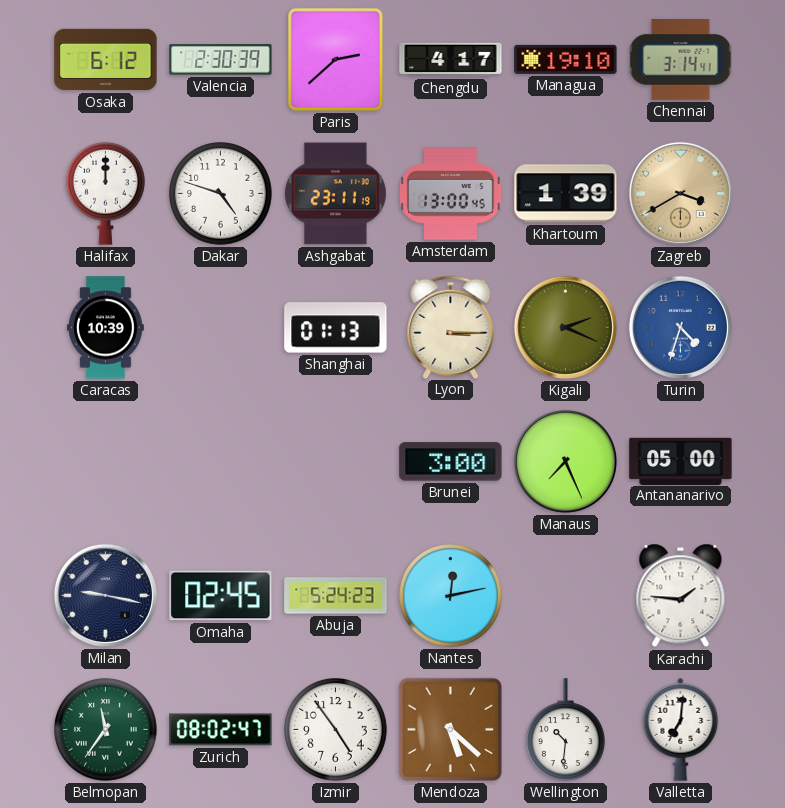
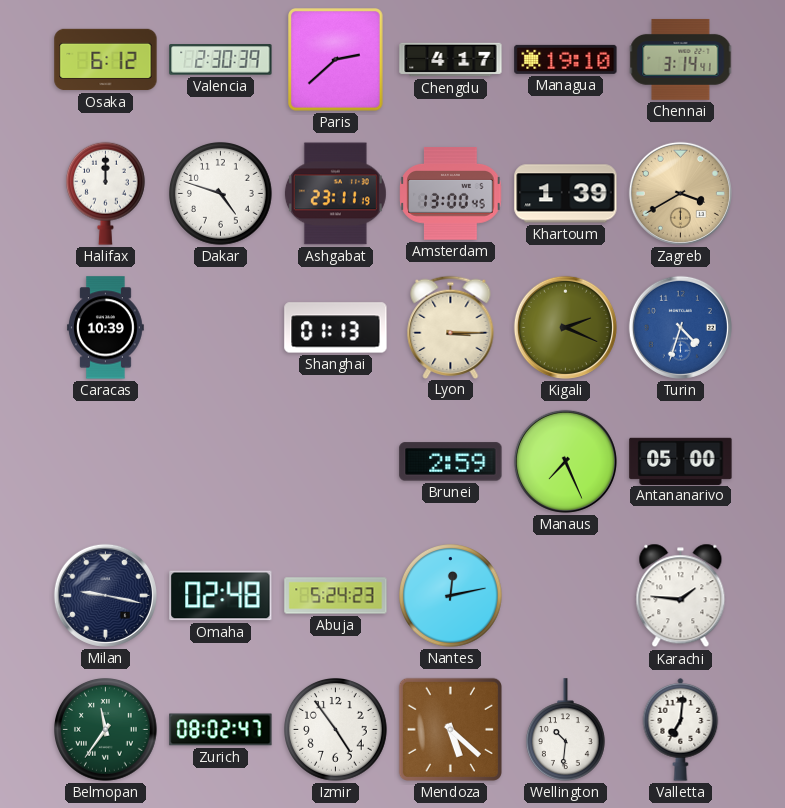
Brunei: 3:00 -> 2:59 (451, 462)
Omaha: 02:45 -> 02:48 (221, 596)
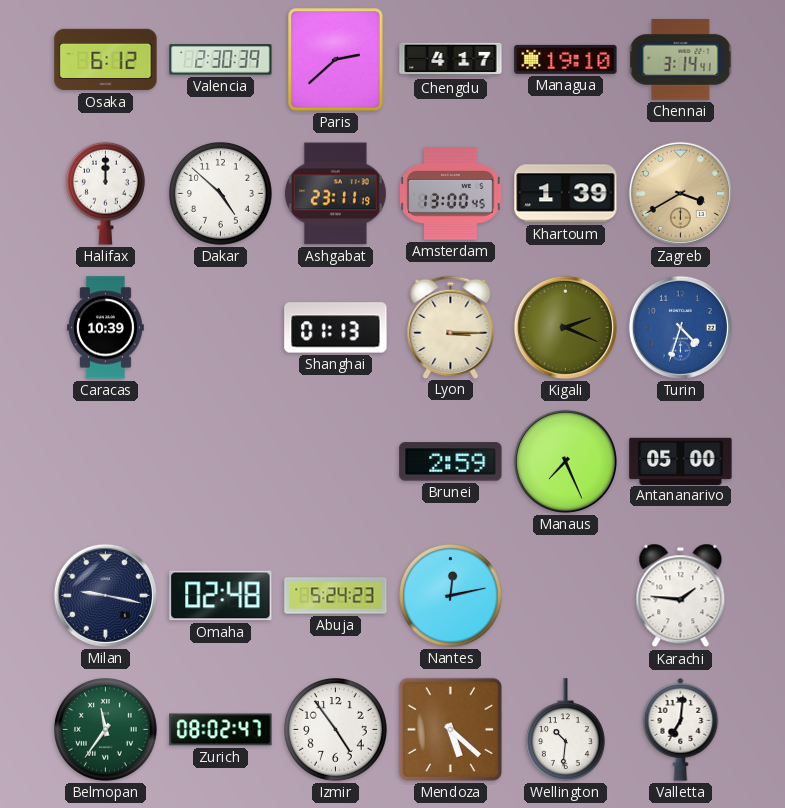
Dakar: 4:48 -> 4:52 (221, 194)
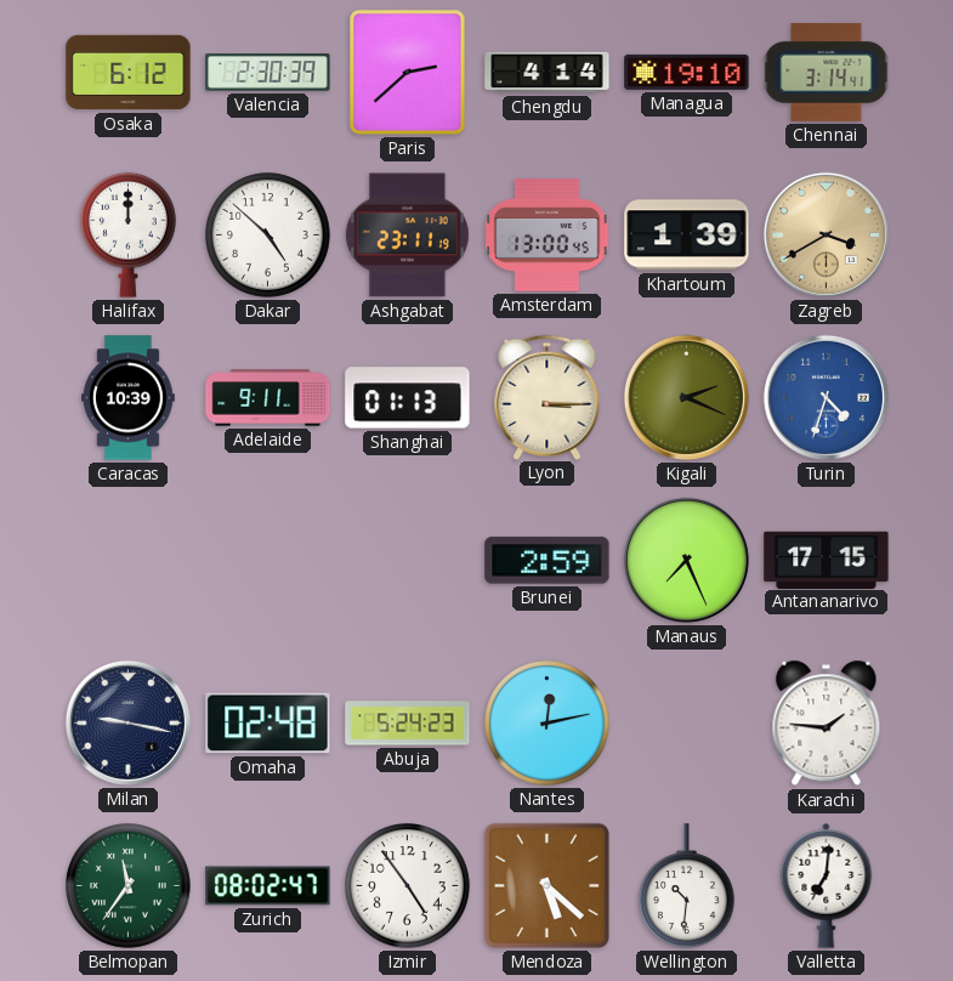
Chengdu: 4:17 -> 4:14 (548, 73)
Adelaide: none -> 9:11 (268, 398)
Antananarivo: 05:00 -> 17:15 (827, 560)
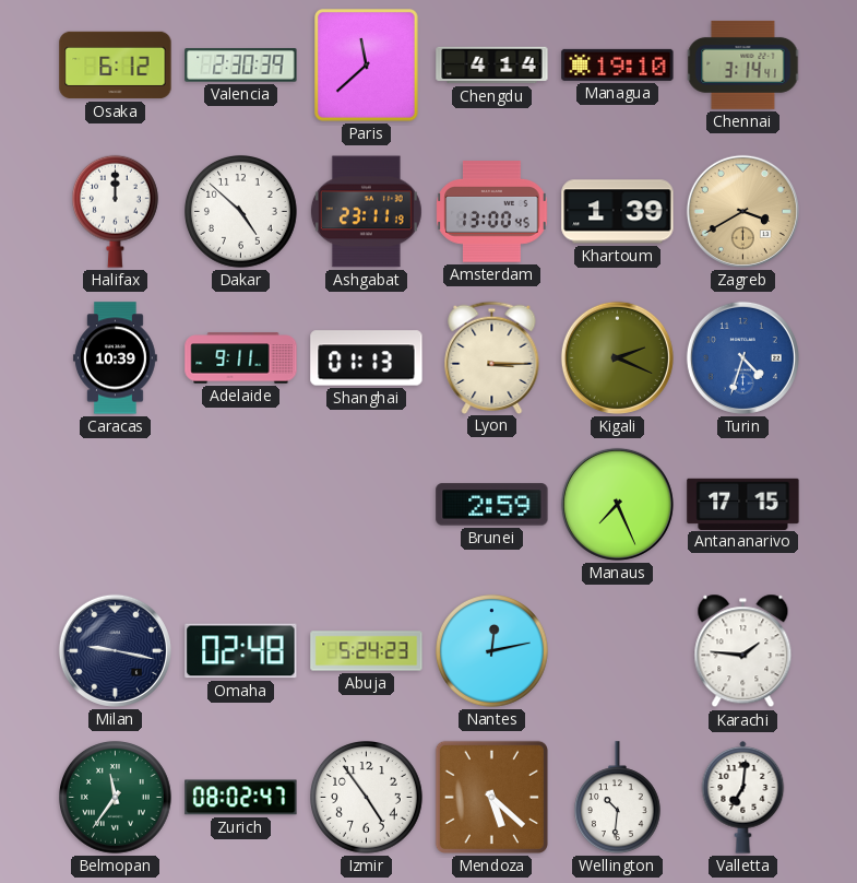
Paris: 2:38 -> 11:38 (367, 66)
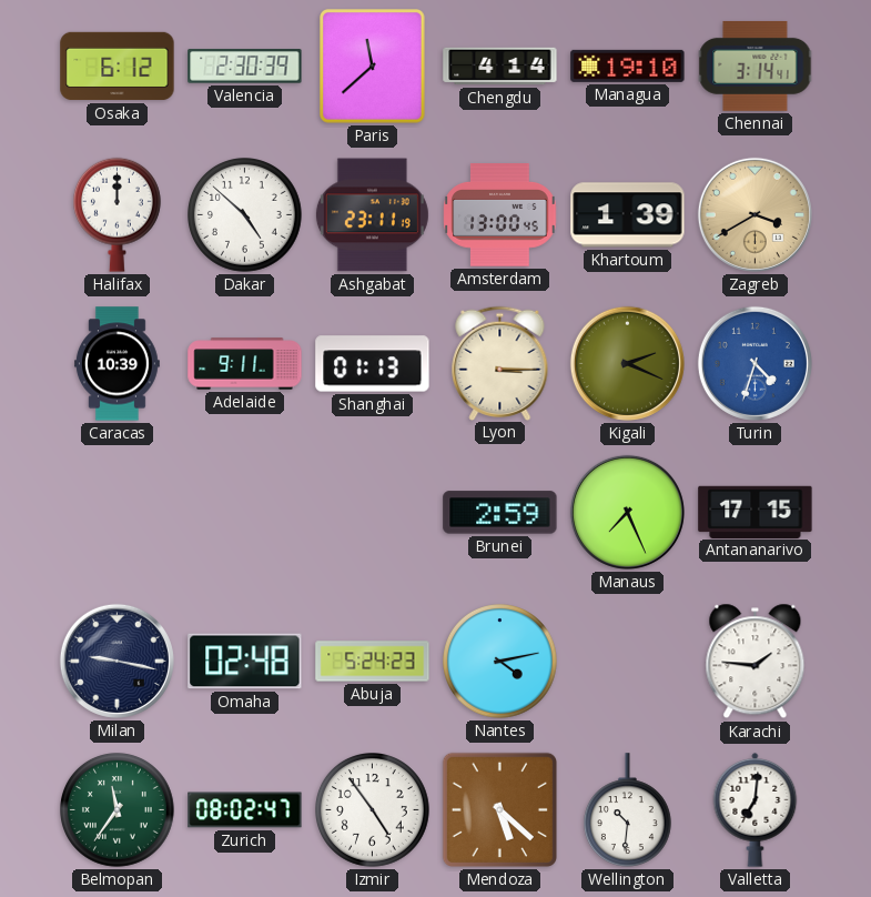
Nantes: 12:13 -> 4:13 (500, 662)
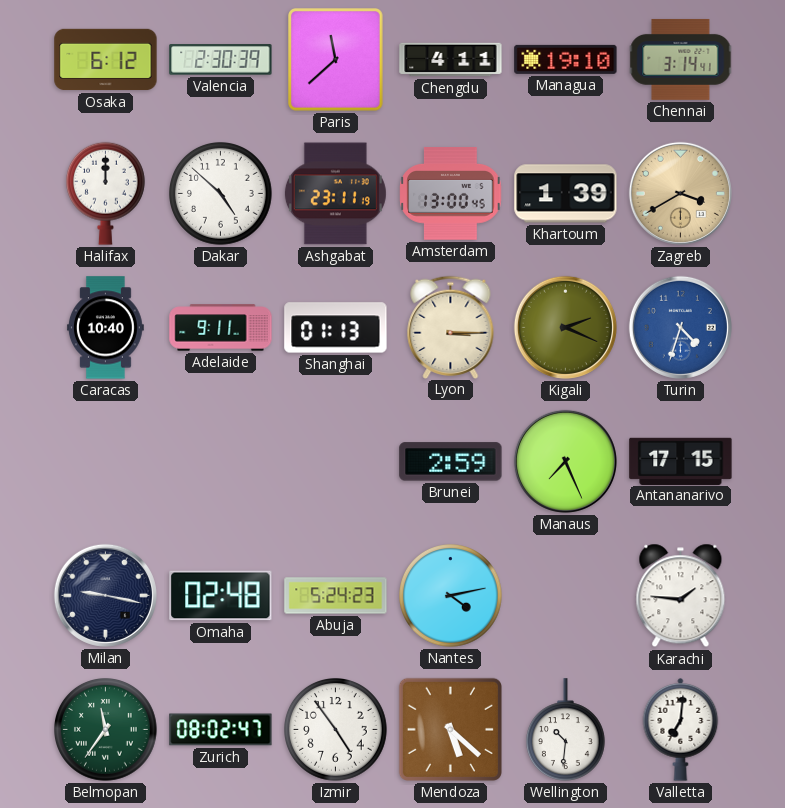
Chengdu: 4:14 -> 4:11 (451, 60)
Caracas: 10:39 -> 10:40 (105, 328)
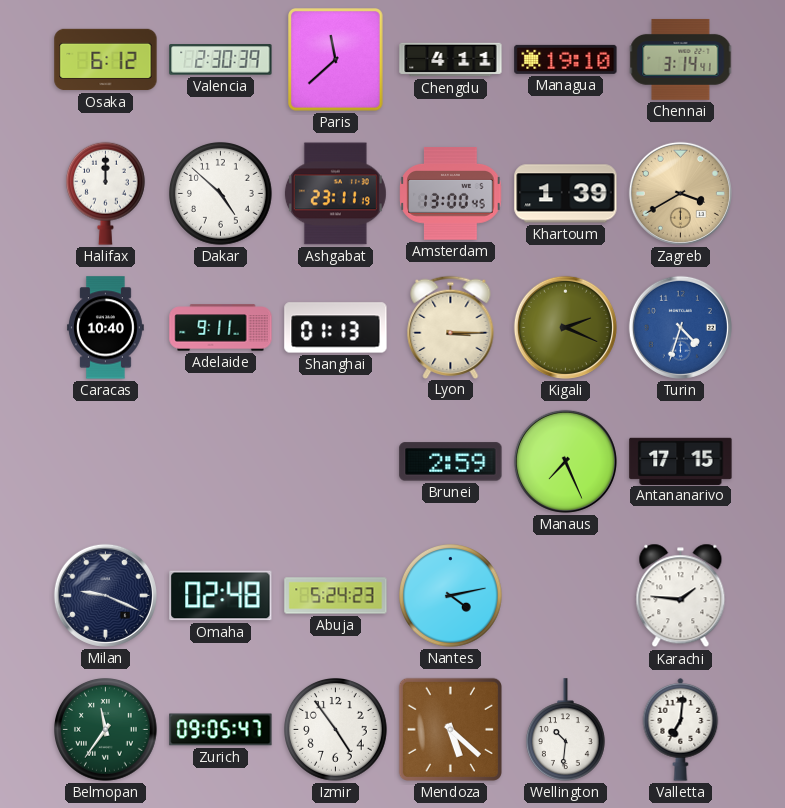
Milan: 9:17 -> 9:19 (105, 595)
Zurich: 08:02 -> 09:05 (221, 730)
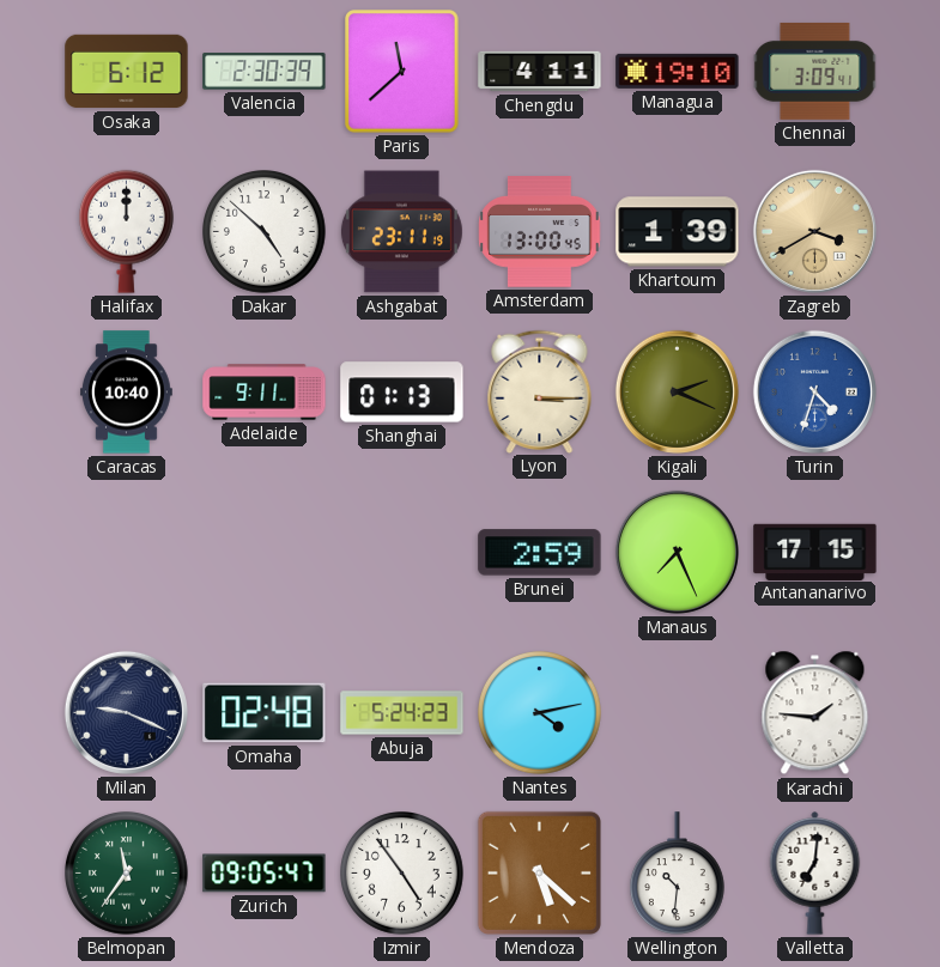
Chennai: 3:14 -> 3:09 (815, 71)
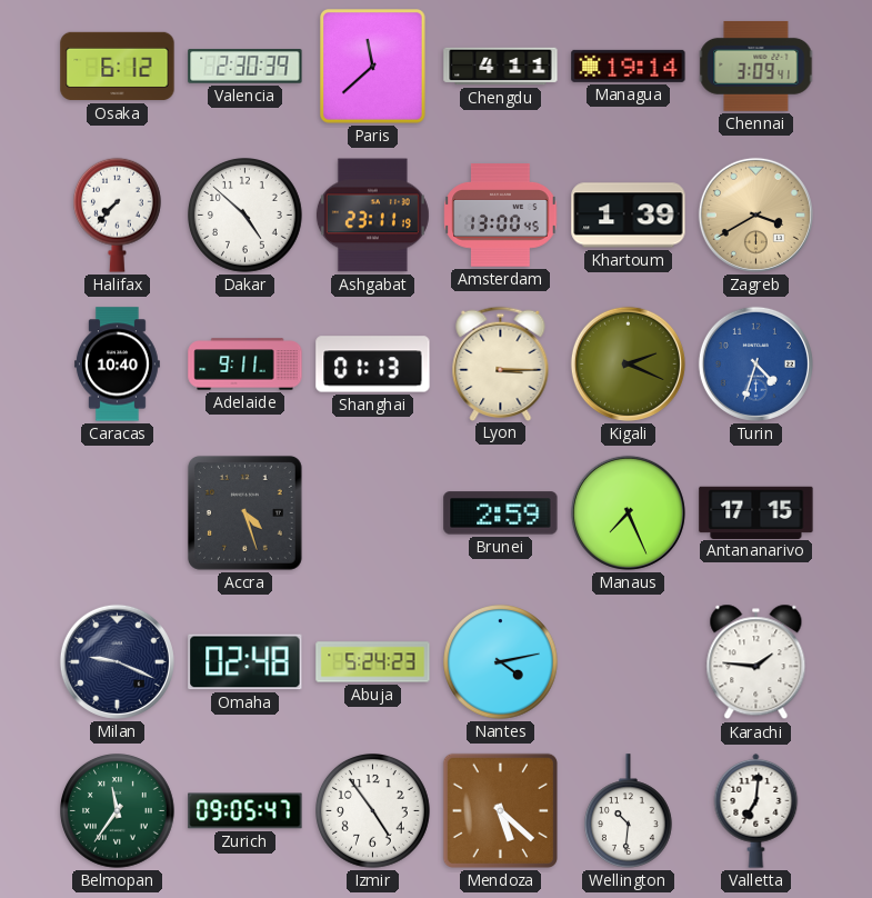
Managua: 19:10 -> 19:14 (629, 66)
Halifax: 12:00 -> 7:37 (117, 214)
Accra: none -> 4:27 (244, 512)
